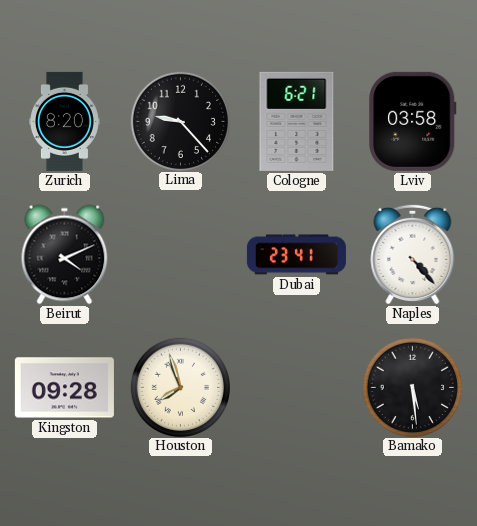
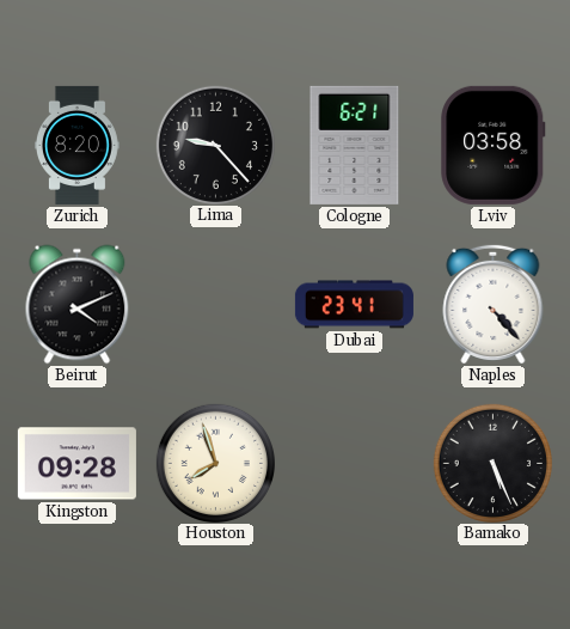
Bamako: 5:29 -> 5:26 (492, 463)
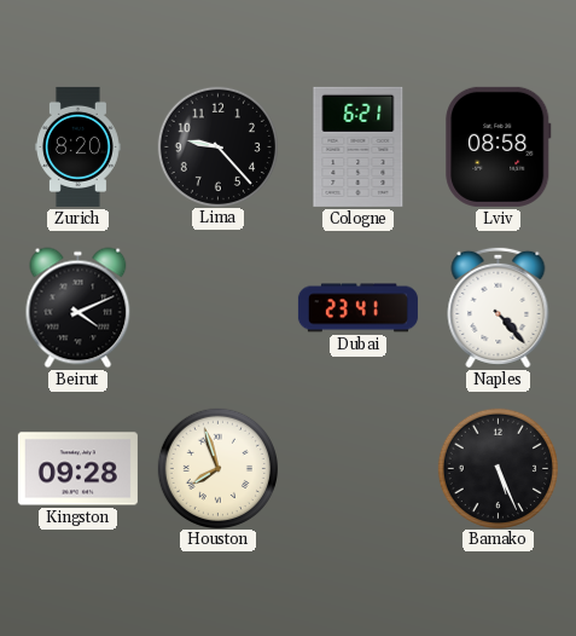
Lviv: 03:58 -> 08:58 (499, 146)
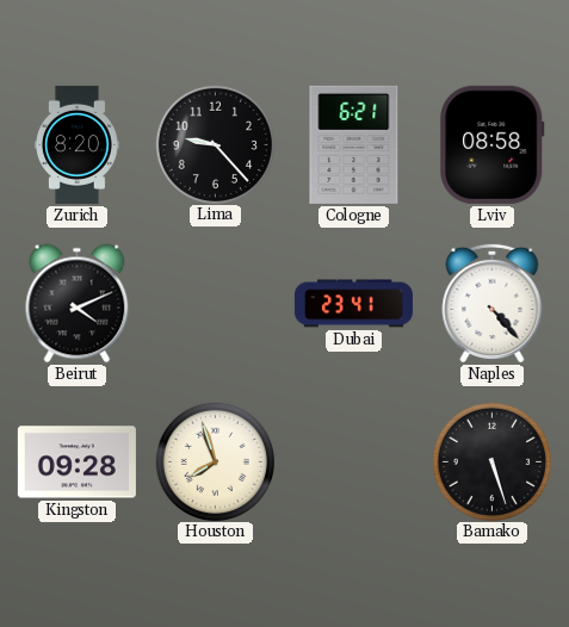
Bamako: 5:26 -> 5:27 (491, 461)
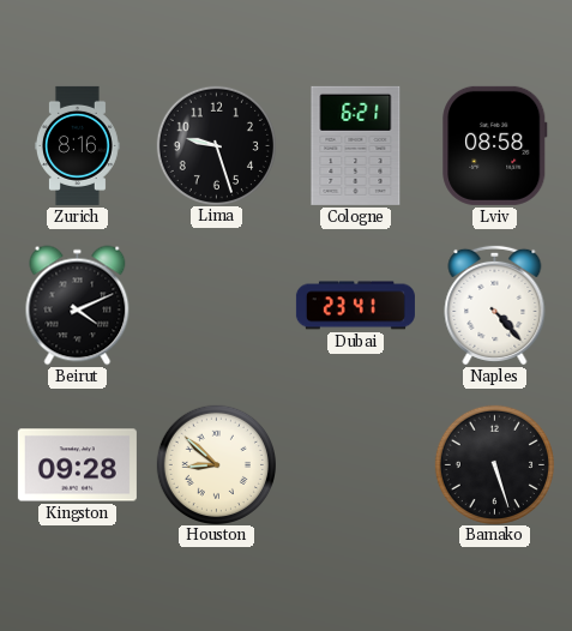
Zurich: 8:20 -> 8:16 (77, 145)
Lima: 9:23 -> 9:27 (216, 145)
Houston: 7:57 -> 8:52 (216, 464)
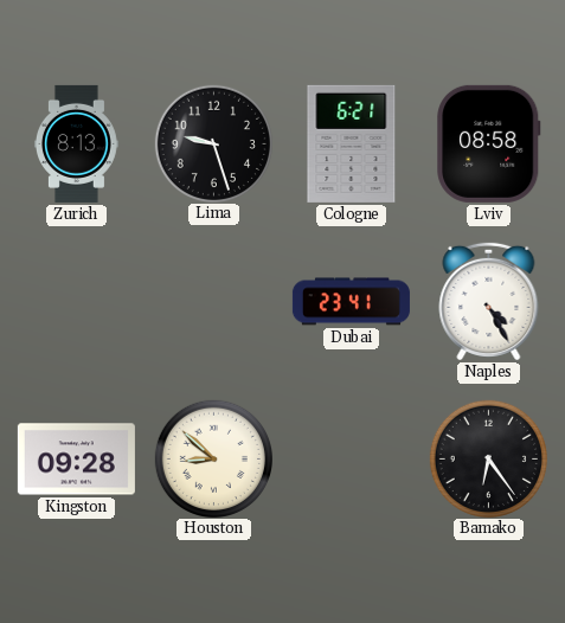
Zurich: 8:16 -> 8:13 (76, 143)
Beirut: 4:11 -> none (78, 306)
Naples: 4:23 -> 4:25 (489, 301)
Bamako: 5:27 -> 6:24 (488, 458)
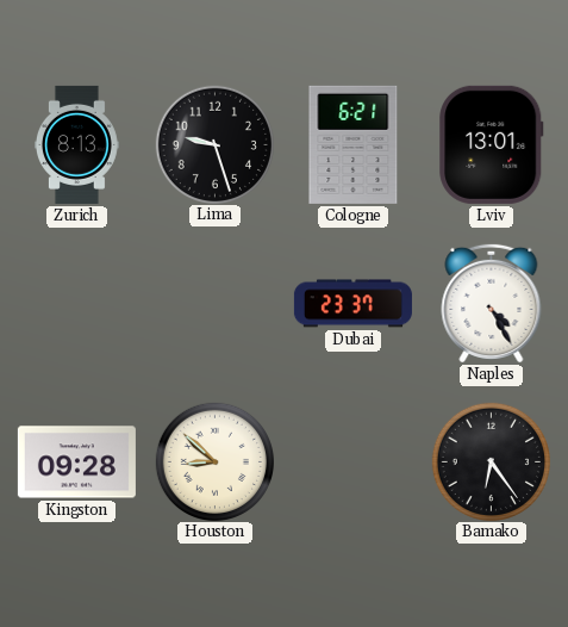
Lviv: 08:58 -> 13:01 (492, 144)
Dubai: 23:41 -> 23:37 (352, 304)
